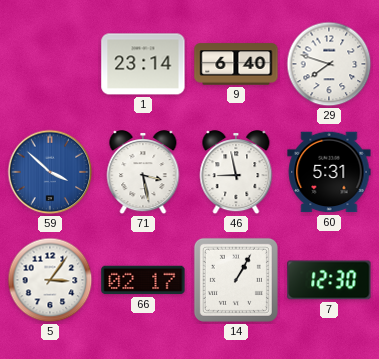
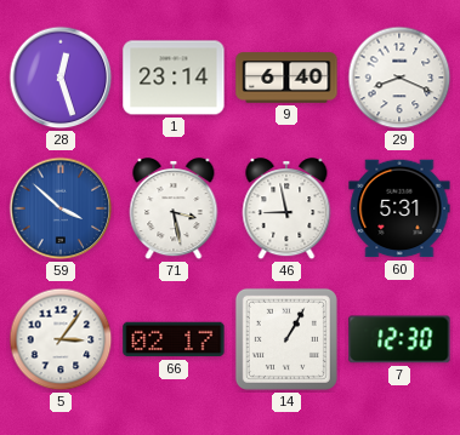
28: none -> 12:27 (61, 78)
29: 7:48 -> 8:19 (399, 78)
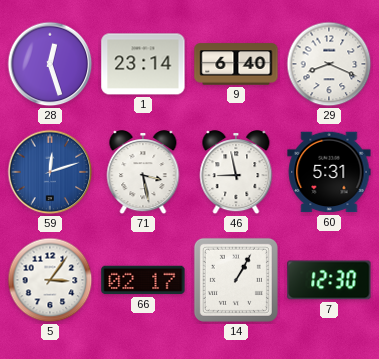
59: 3:52 -> 12:12 (50, 172)
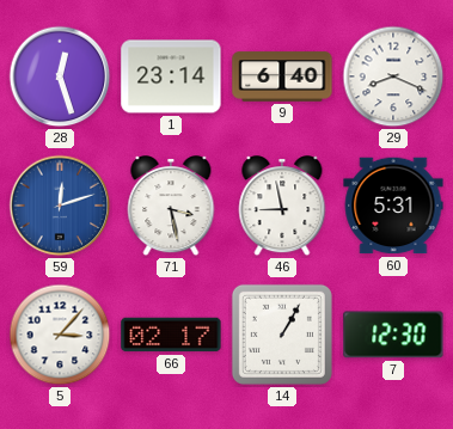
5: 3:06 -> 3:07 (60, 335)
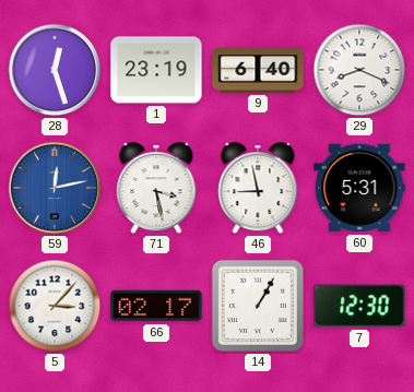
1: 23:14 -> 23:19 (156, 70)
59: 12:12 -> 12:13 (55, 188)
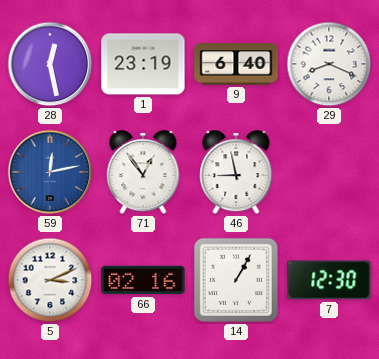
28: 12:27 -> 12:28 (50, 64)
71: 3:28 -> 12:54 (143, 173)
60: 5:31 -> none (359, 188)
5: 3:07 -> 3:11 (50, 280)
66: 02:17 -> 02:16 (143, 280)
